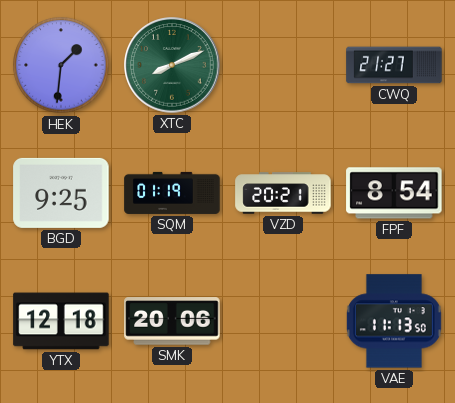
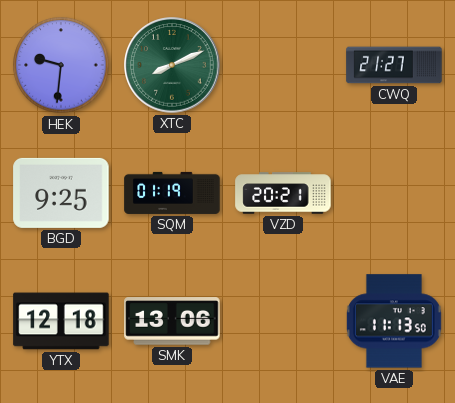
HEK: 1:31 -> 9:31 (61, 65)
FPF: 8:54 -> none (394, 193)
SMK: 20:06 -> 13:06 (172, 321)
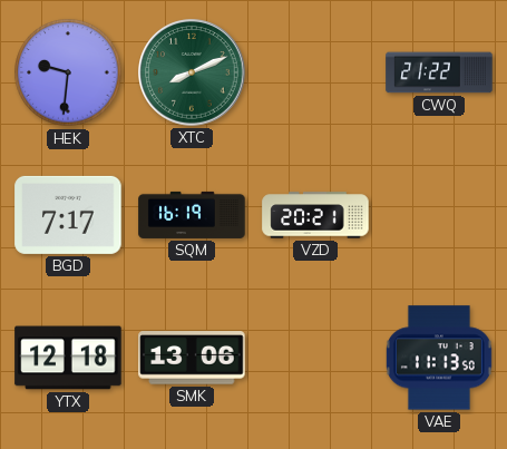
CWQ: 21:27 -> 21:22 (439, 72)
BGD: 9:25 -> 7:17 (68, 215)
SQM: 01:19 -> 16:19 (192, 215)
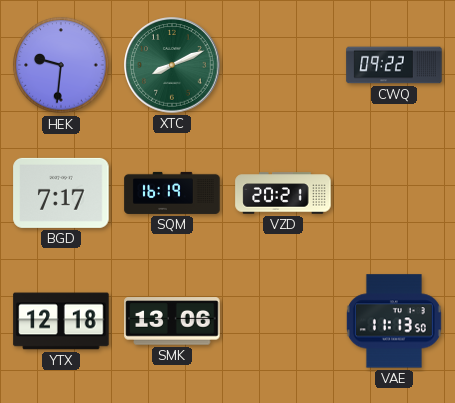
CWQ: 21:22 -> 09:22 (394, 65)
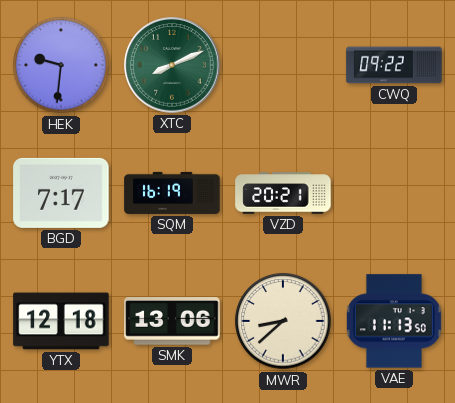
MWR: none -> 8:38 (283, 321)
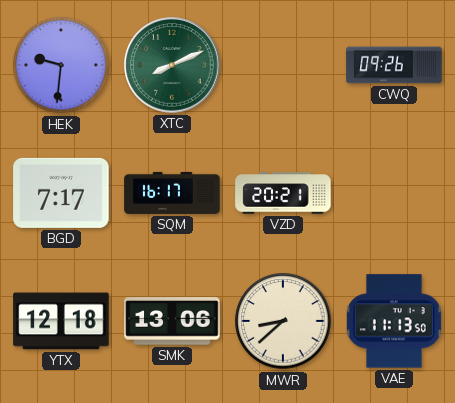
CWQ: 09:22 -> 09:26 (394, 65)
SQM: 16:19 -> 16:17 (172, 193)
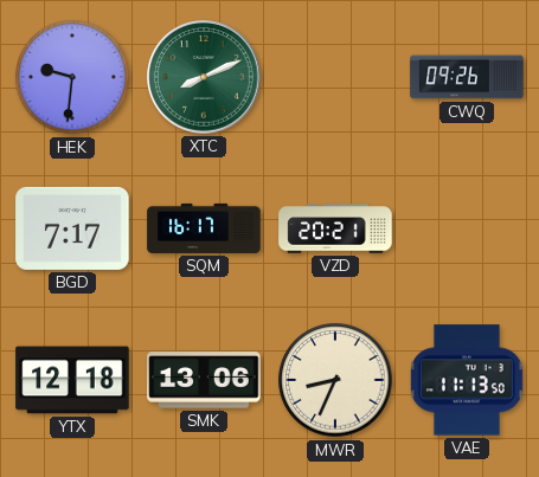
MWR: 8:38 -> 8:34 (335, 380)
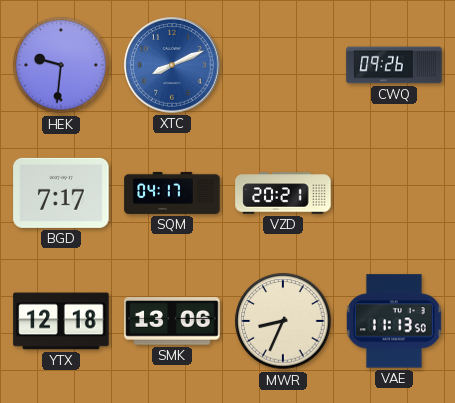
XTC dial: green -> blue (172, 65)
SQM: 16:17 -> 04:17 (172, 193)
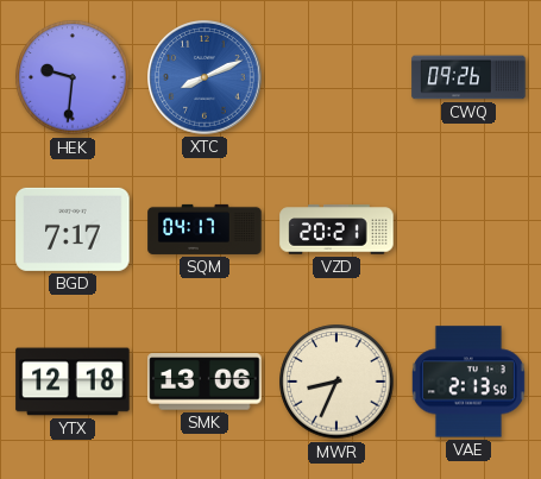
VAE: 11:13 -> 2:13 (468, 382)
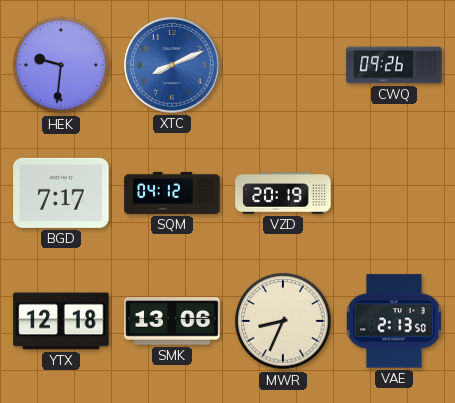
SQM: 04:17 -> 04:12 (172, 193)
VZD: 20:21 -> 20:19 (283, 193)
